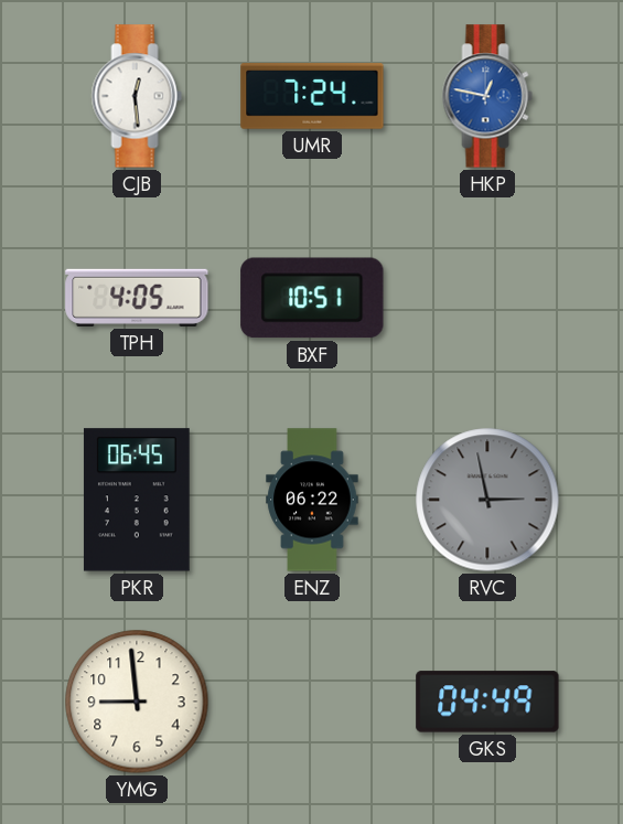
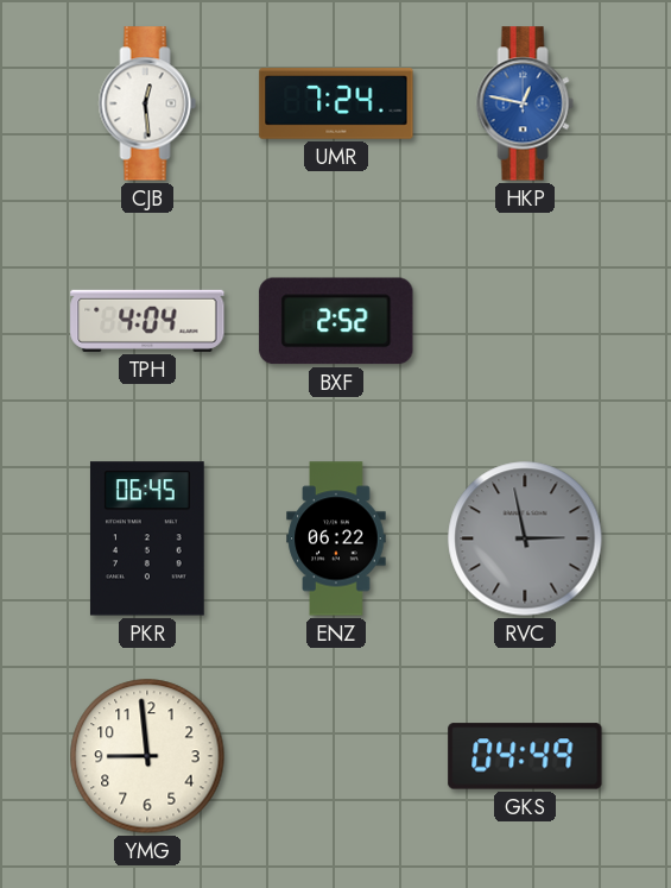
TPH: 4:05 -> 4:04 (147, 321)
BXF: 10:51 -> 2:52 (336, 321)
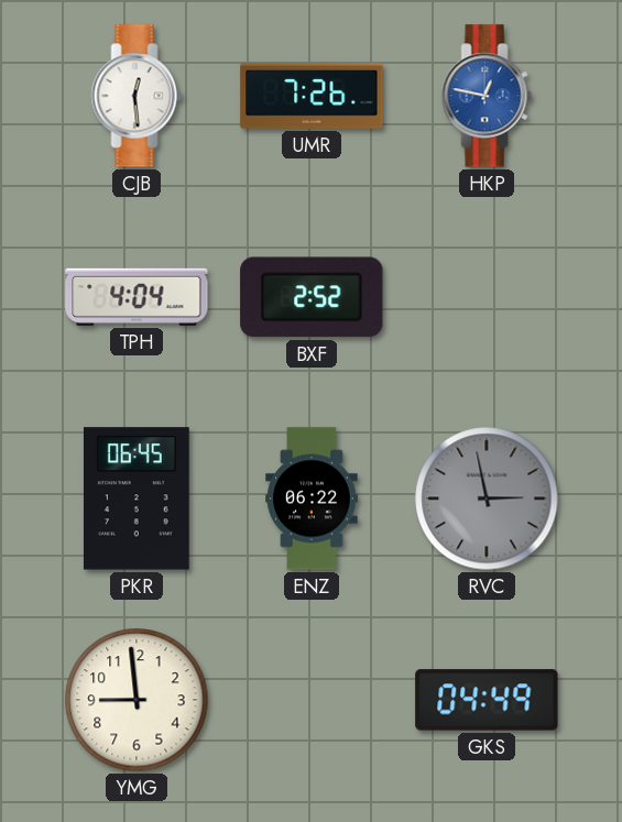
UMR: 7:24 -> 7:26 (312, 96)
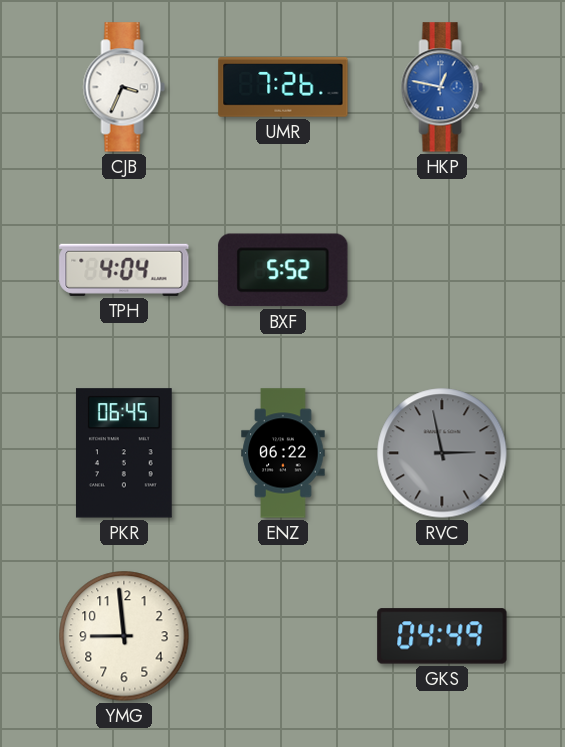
CJB: 12:29 -> 3:34 (124, 87)
BXF: 2:52 -> 5:52 (283, 270)
